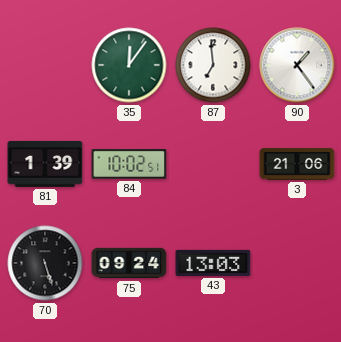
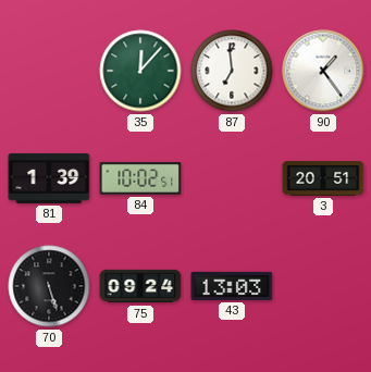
35: 12:06 -> 12:07 (140, 71)
3: 21:06 -> 20:51 (323, 178)
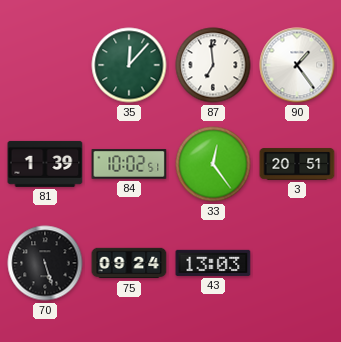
33: none -> 12:24 (213, 164)
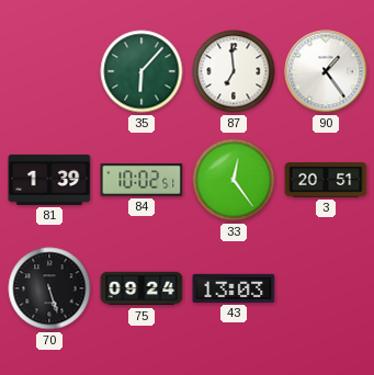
35: 12:07 -> 6:07 (141, 71)
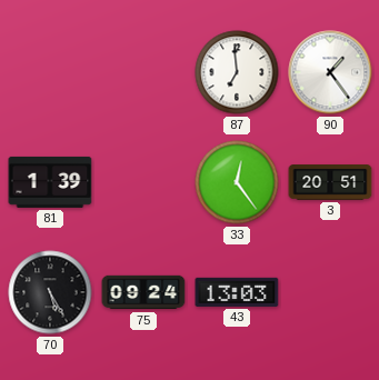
35: 6:07 -> none (141, 71)
84: 10:02 -> none (141, 180)
70: 5:27 -> 5:25 (50, 292)
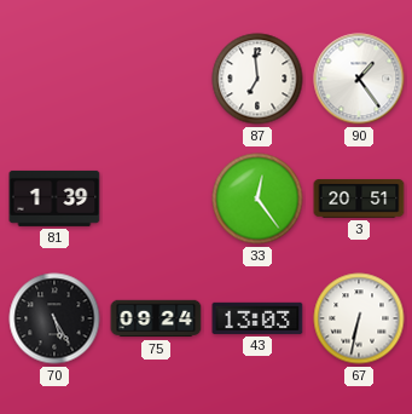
67: none -> 6:32 (359, 318)
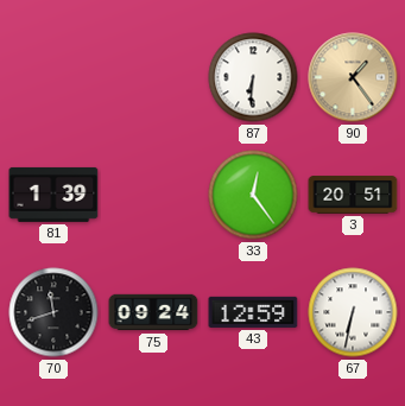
87: 6:59 -> 6:31 (253, 77)
90 dial: white -> champagne (353, 77)
70: 5:25 -> 11:42 (53, 312)
43: 13:03 -> 12:59 (253, 312)
